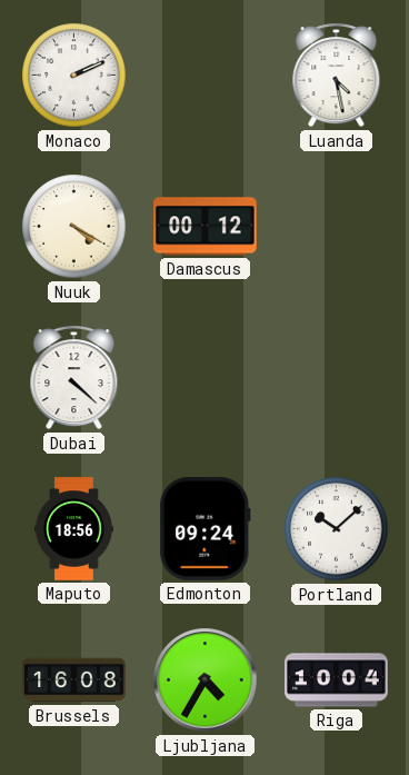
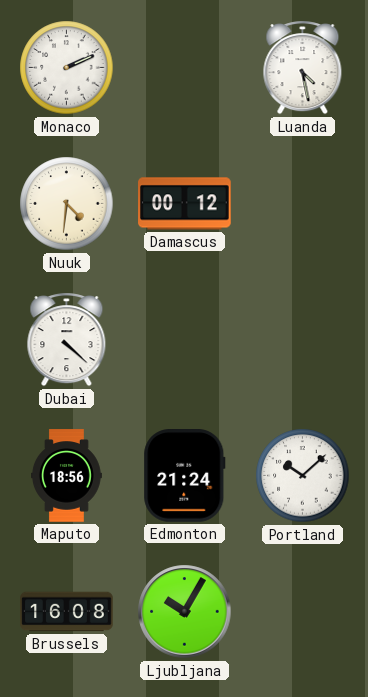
Nuuk: 4:20 -> 4:31 (67, 204)
Edmonton: 09:24 -> 21:24 (185, 476)
Ljubljana: 4:35 -> 10:05 (185, 612)
Riga: 10:04 -> none (337, 680)
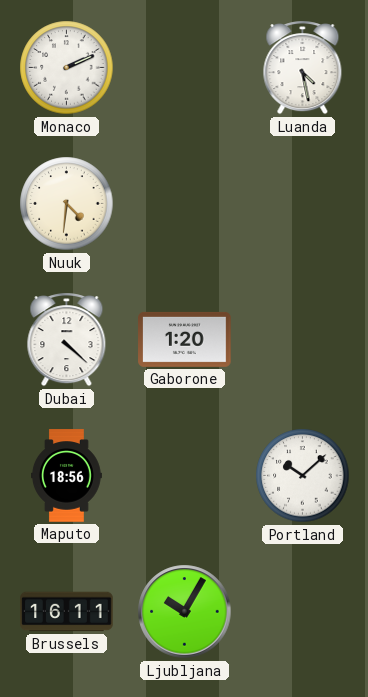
Damascus: 00:12 -> none (185, 204)
Gaborone: none -> 1:20 (185, 339)
Edmonton: 21:24 -> none (185, 476)
Brussels: 16:08 -> 16:11 (67, 612)
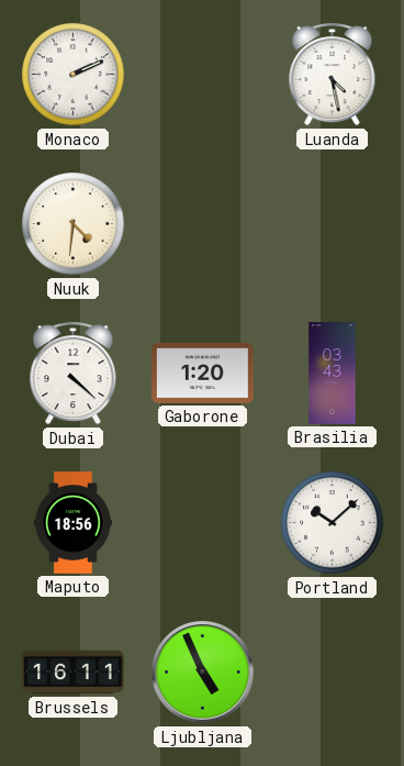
Brasilia: none -> 03:43 (333, 374)
Ljubljana: 10:05 -> 4:56 (203, 673)
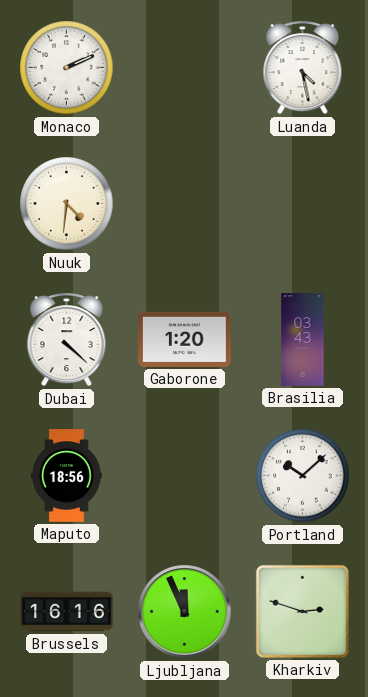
Brussels: 16:11 -> 16:16 (67, 612)
Ljubljana: 4:56 -> 11:56 (185, 612)
Kharkiv: none -> 2:48 (302, 611)
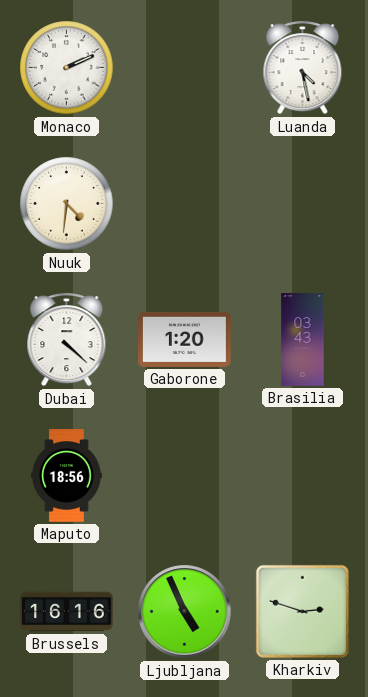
Portland: 10:08 -> none (303, 476)
Ljubljana: 11:56 -> 4:56 (185, 612)
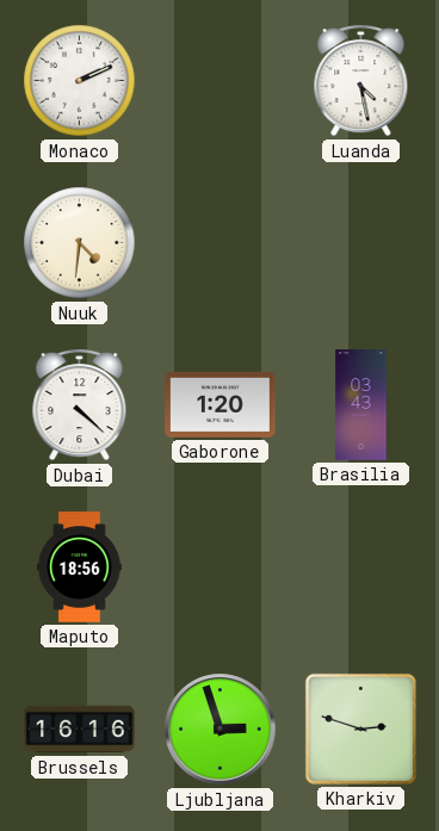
Ljubljana: 4:56 -> 2:57 (221, 730)
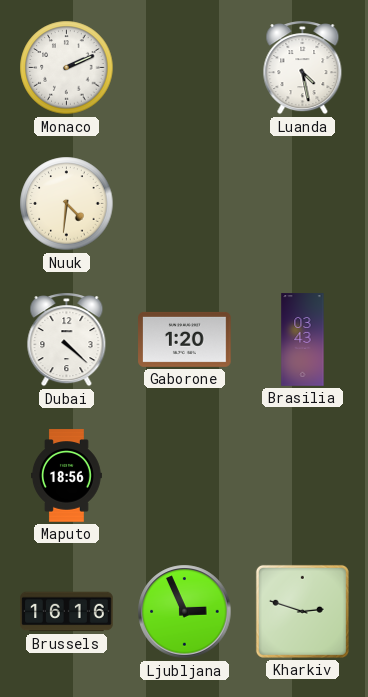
Ljubljana: 2:57 -> 2:56 (185, 612)
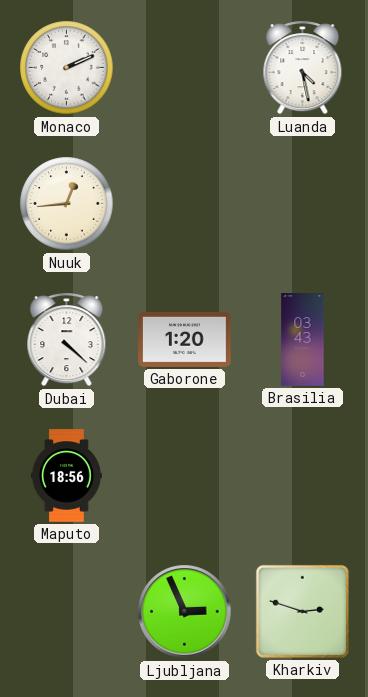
Nuuk: 4:31 -> 12:44 (67, 204)
Brussels: 16:16 -> none (67, 612)
